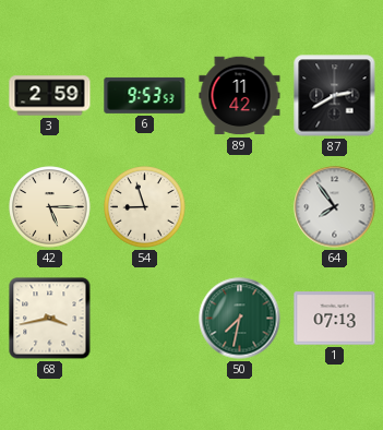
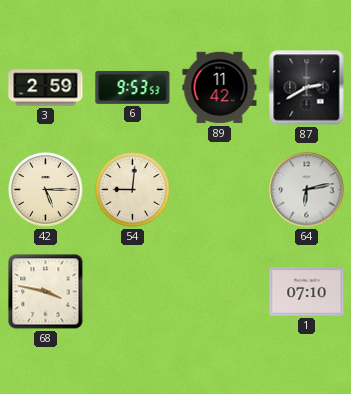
54: 8:57 -> 9:01 (133, 190)
64: 7:54 -> 6:13 (307, 190)
68: 3:43 -> 3:47 (46, 292)
50: 7:32 -> none (240, 319)
1: 07:13 -> 07:10 (307, 292)
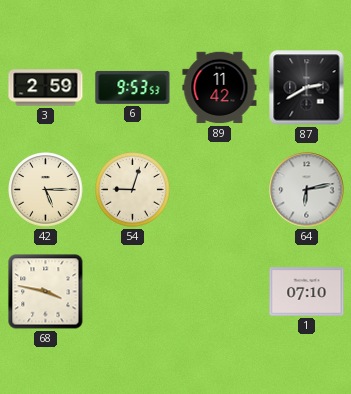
54: 9:01 -> 9:03 (133, 190)
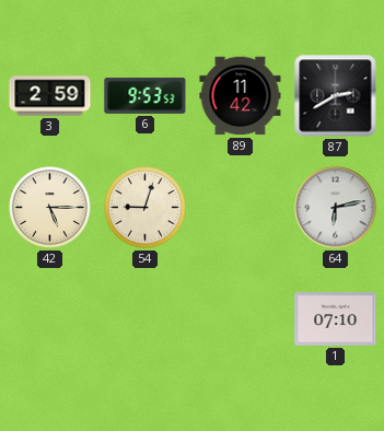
68: 3:47 -> none (46, 292)
